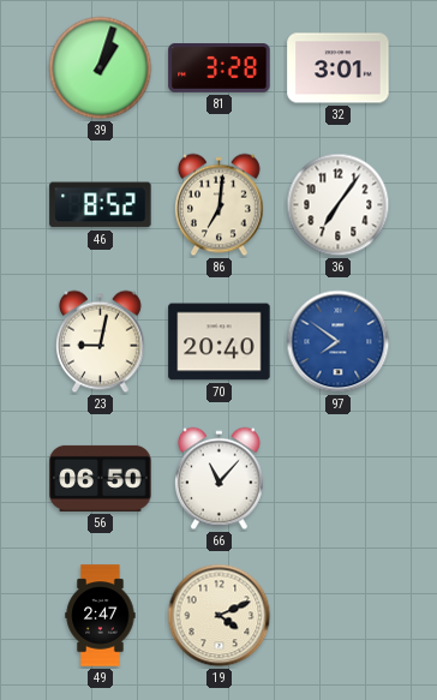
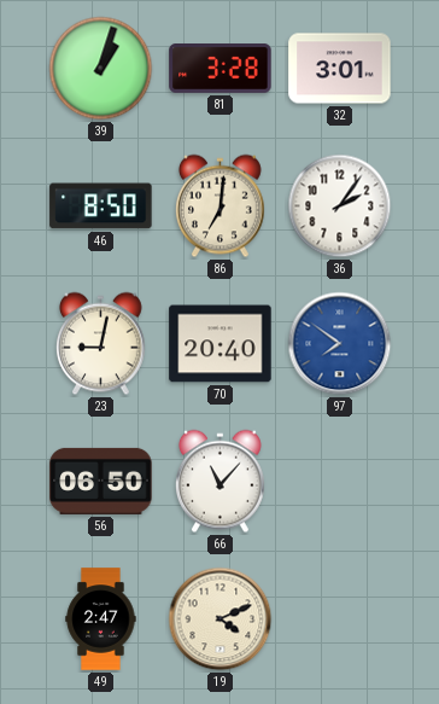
46: 8:52 -> 8:50 (101, 206)
36: 7:06 -> 2:06 (340, 206)
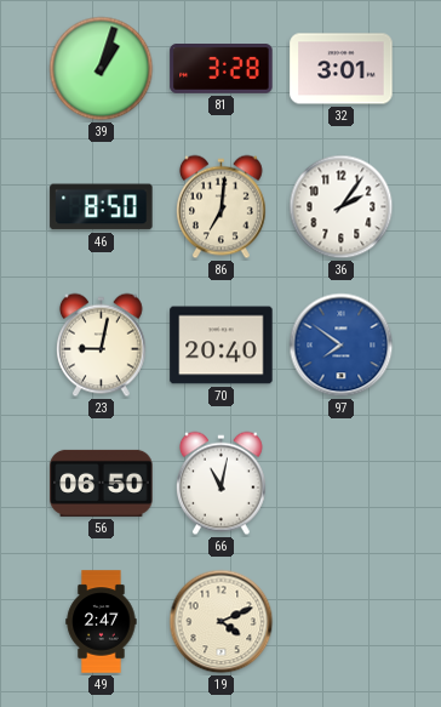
66: 11:07 -> 11:02 (222, 484)
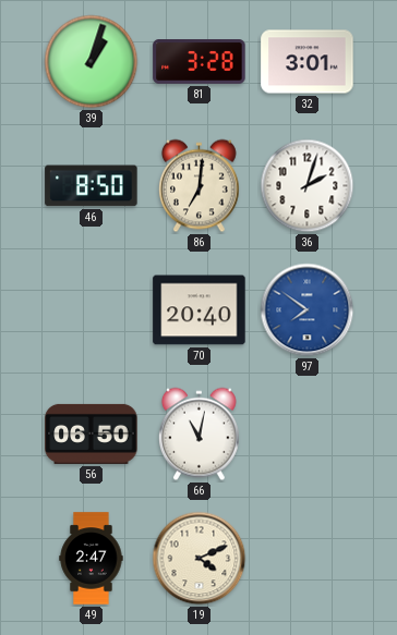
36: 2:06 -> 2:03 (308, 186)
23: 9:02 -> none (102, 346)
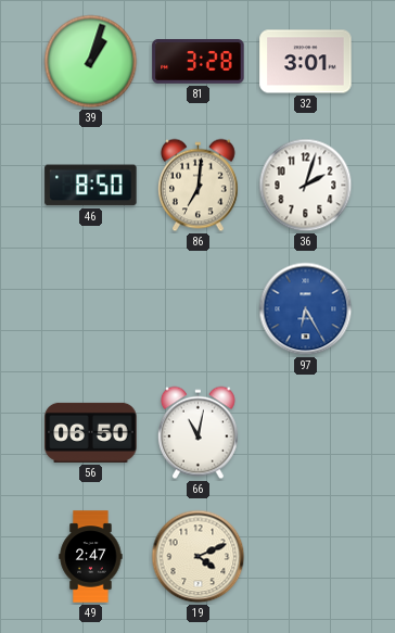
70: 20:40 -> none (200, 310)
97: 7:51 -> 6:25 (306, 309)
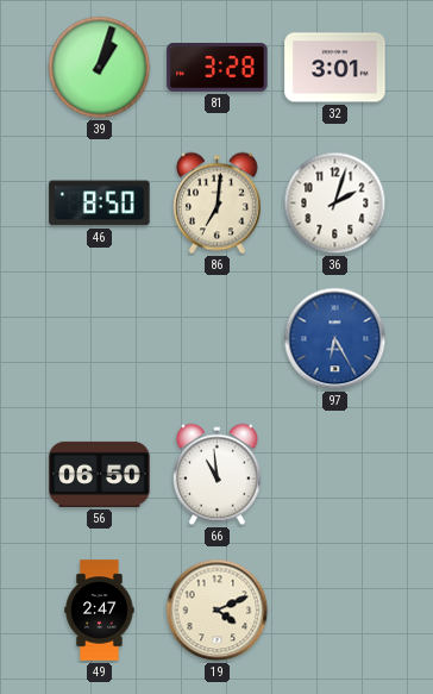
66: 11:02 -> 10:59 (218, 475)
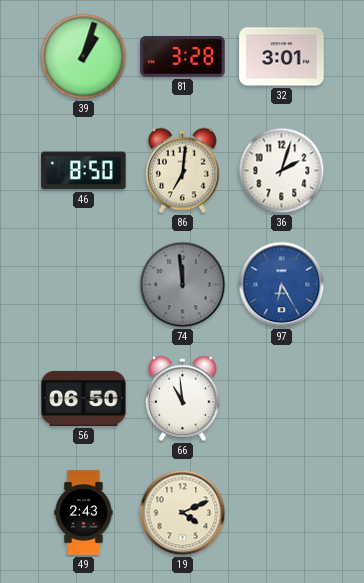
74: none -> 11:59 (183, 285)
49: 2:47 -> 2:43 (84, 513)
